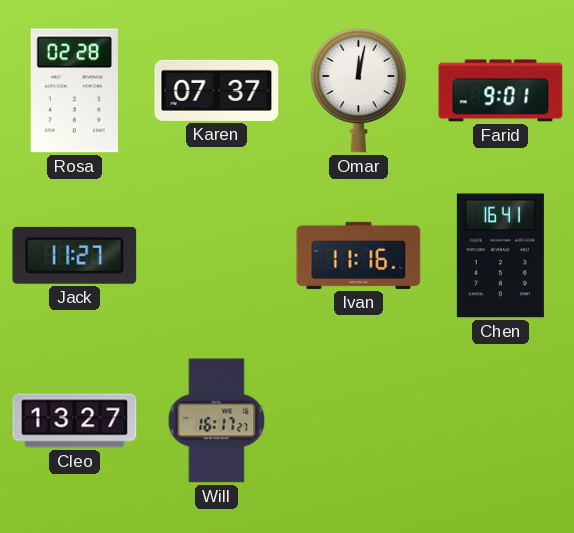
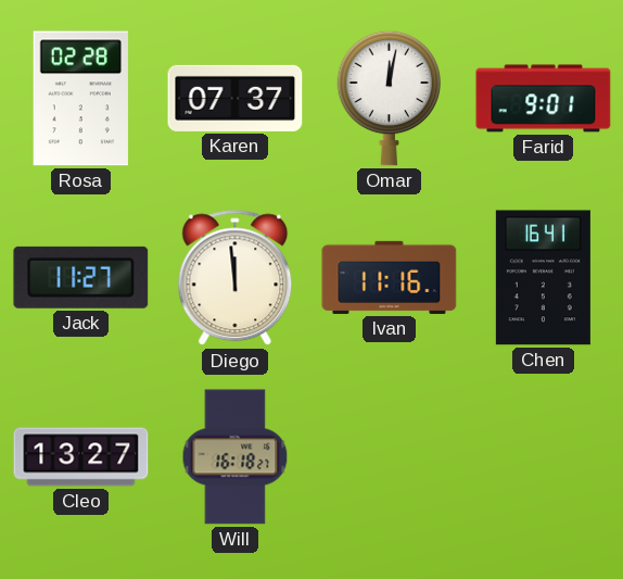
Diego: none -> 11:59 (236, 278)
Will: 16:17 -> 16:18 (236, 457)
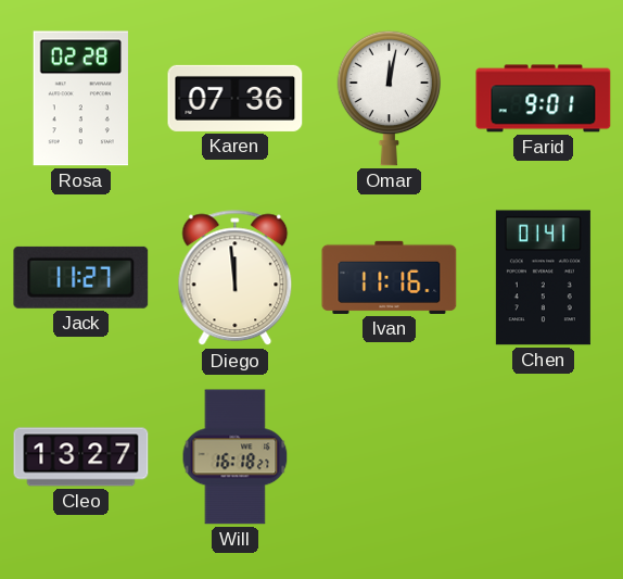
Karen: 07:37 -> 07:36 (236, 98)
Chen: 16:41 -> 01:41 (543, 278)
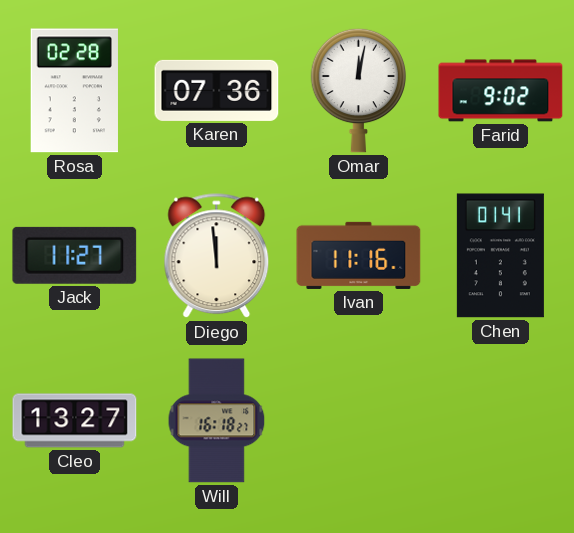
Farid: 9:01 -> 9:02 (501, 91)
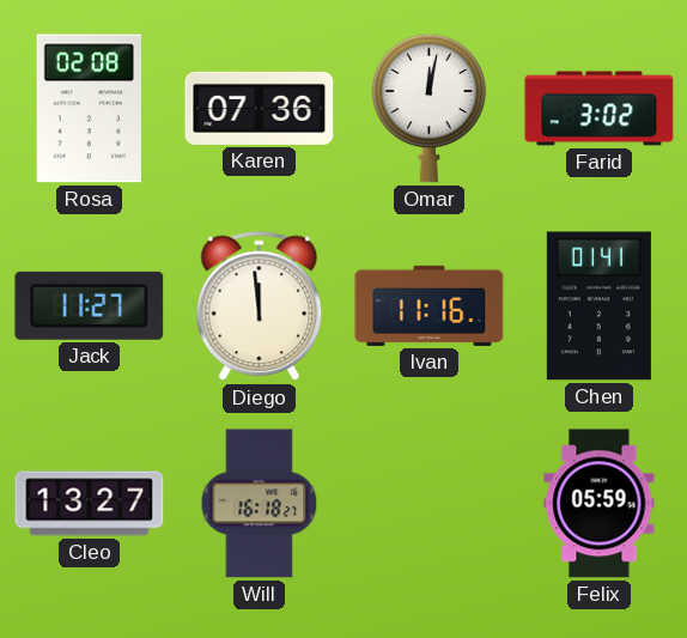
Rosa: 02:28 -> 02:08 (89, 109)
Farid: 9:02 -> 3:02 (600, 109)
Felix: none -> 05:59 (600, 504)
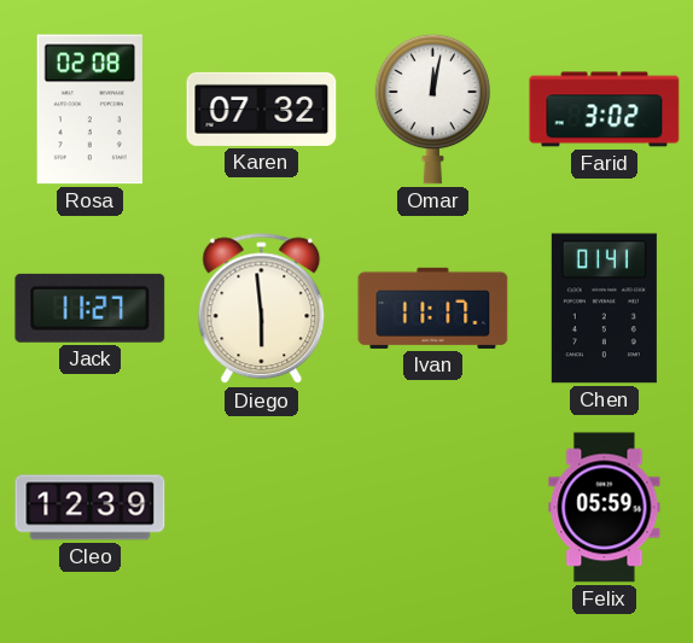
Karen: 07:36 -> 07:32 (262, 109)
Diego: 11:59 -> 5:59 (262, 309)
Ivan: 11:16 -> 11:17 (433, 308)
Cleo: 13:27 -> 12:39 (91, 508)
Will: 16:18 -> none (260, 504)
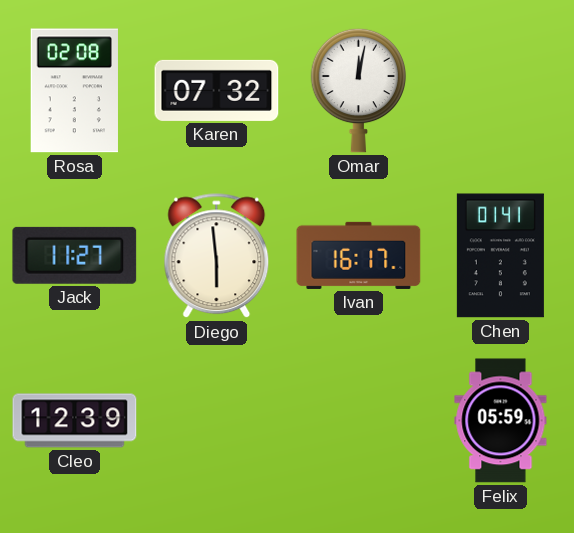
Farid: 3:02 -> none (605, 110)
Ivan: 11:17 -> 16:17 (359, 255)
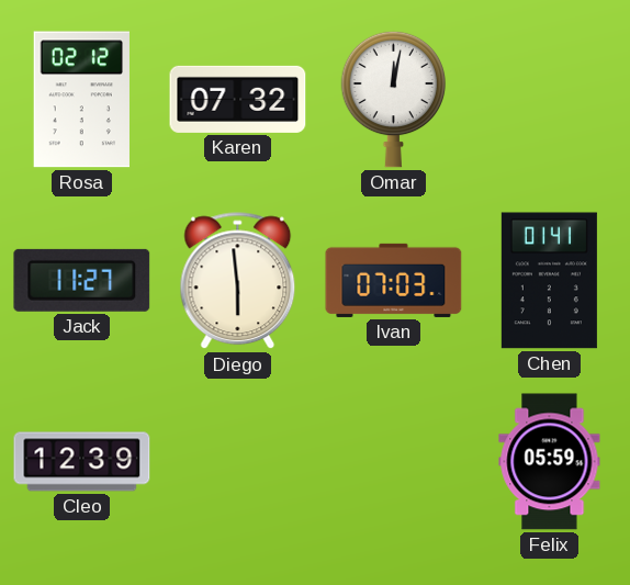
Rosa: 02:08 -> 02:12 (81, 100)
Ivan: 16:17 -> 07:03 (394, 280)
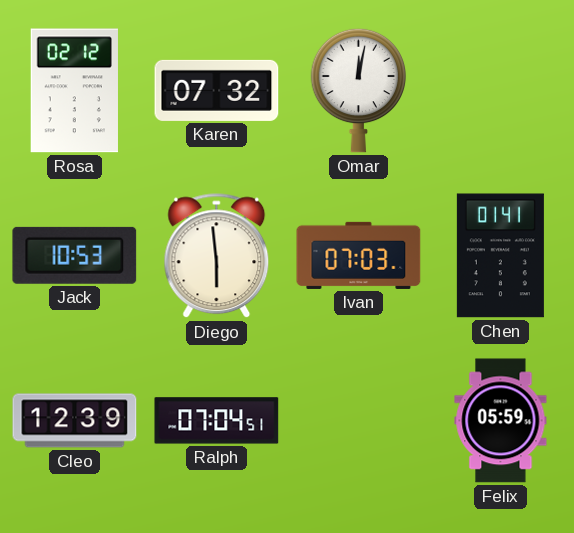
Jack: 11:27 -> 10:53 (75, 255)
Ralph: none -> 07:04 (217, 421)
